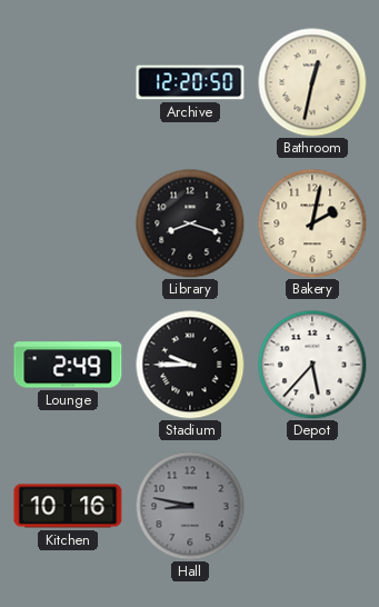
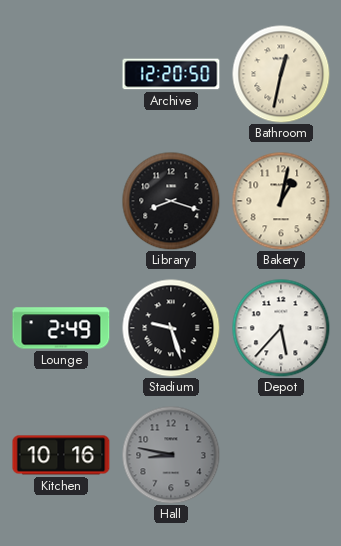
Bakery: 2:02 -> 1:02 (281, 201)
Stadium: 9:45 -> 9:27 (171, 328)
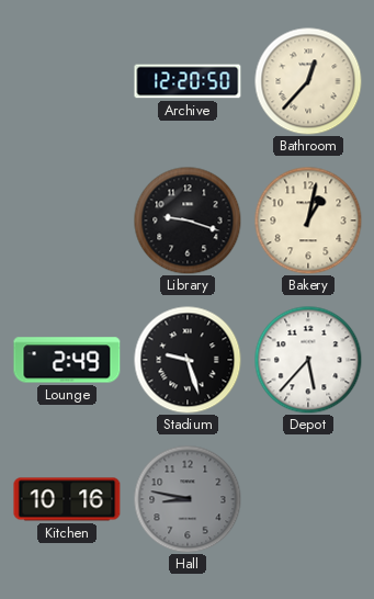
Bathroom: 12:32 -> 12:37 (308, 81)
Library: 8:18 -> 9:18 (188, 221)
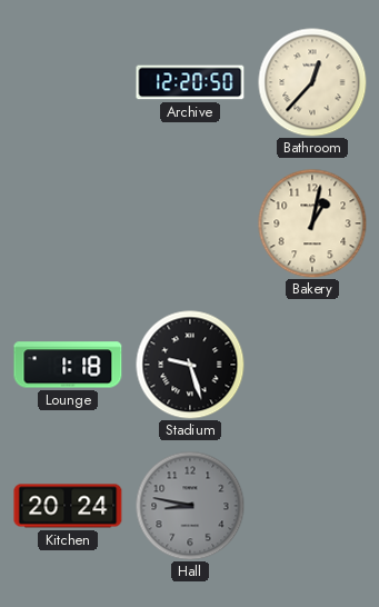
Library: 9:18 -> none (188, 221)
Lounge: 2:49 -> 1:18 (68, 365)
Depot: 5:37 -> none (308, 360)
Kitchen: 10:16 -> 20:24 (68, 506)
